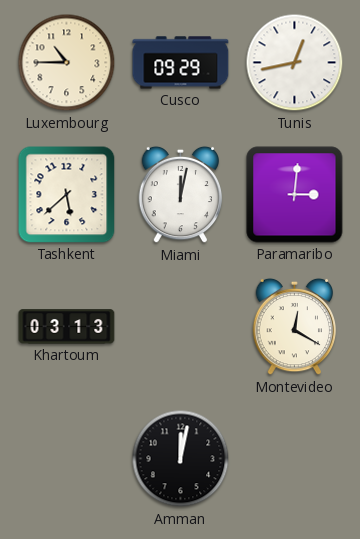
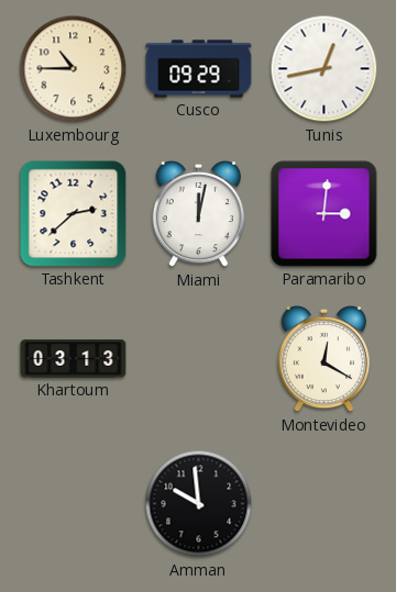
Tashkent: 5:38 -> 2:38 (74, 214)
Amman: 12:02 -> 9:59 (199, 504)
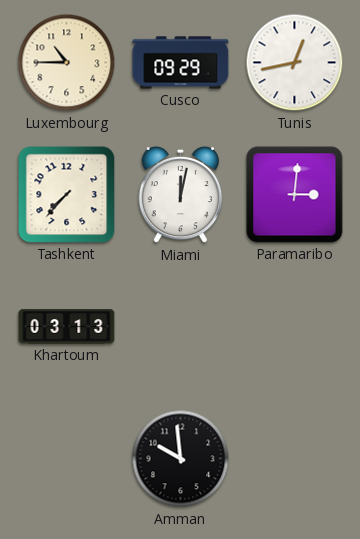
Tashkent: 2:38 -> 7:37 (67, 195)
Montevideo: 12:20 -> none (324, 359)
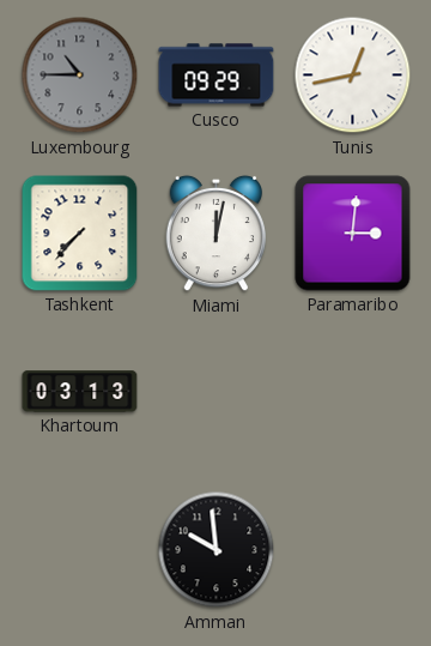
Luxembourg dial: cream -> grey (80, 76)
